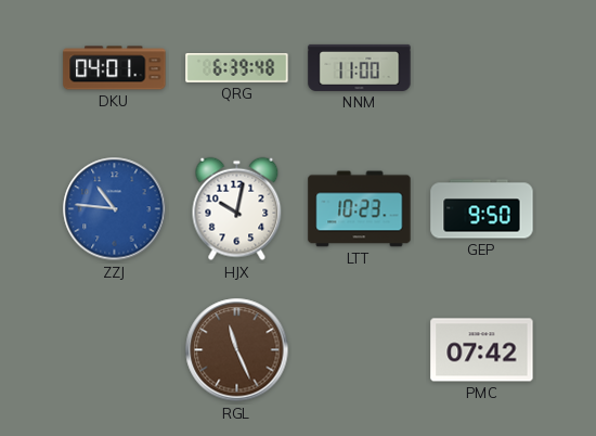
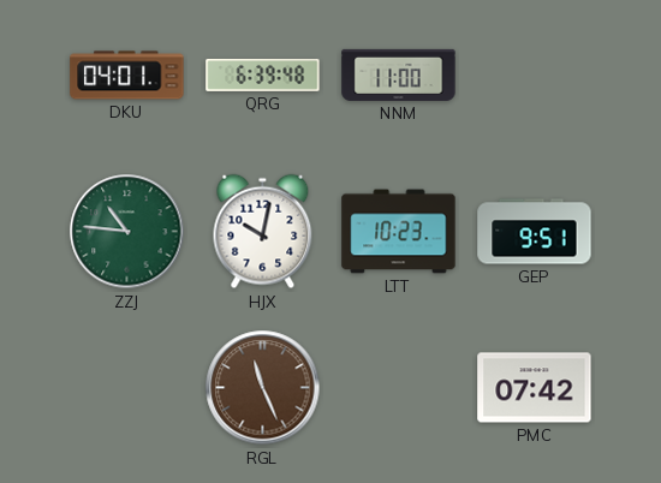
ZZJ dial: blue -> green (127, 232)
GEP: 9:50 -> 9:51 (535, 232)
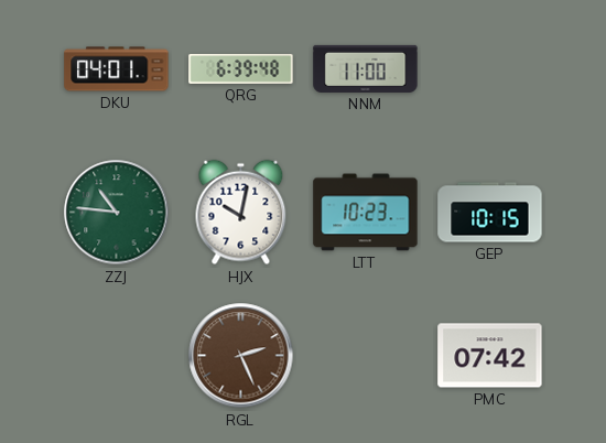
GEP: 9:51 -> 10:15 (490, 213)
RGL: 11:26 -> 2:26 (241, 356)
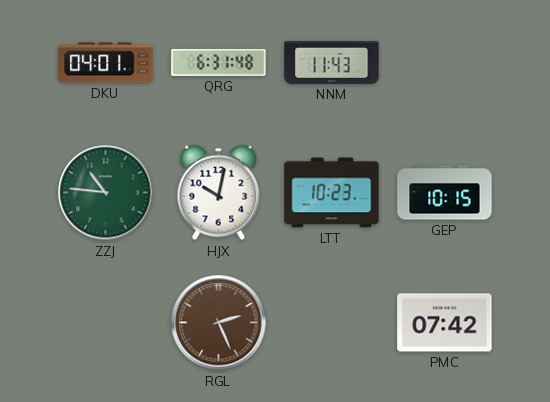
QRG: 6:39 -> 6:31 (219, 62)
NNM: 11:00 -> 11:43 (332, 62)
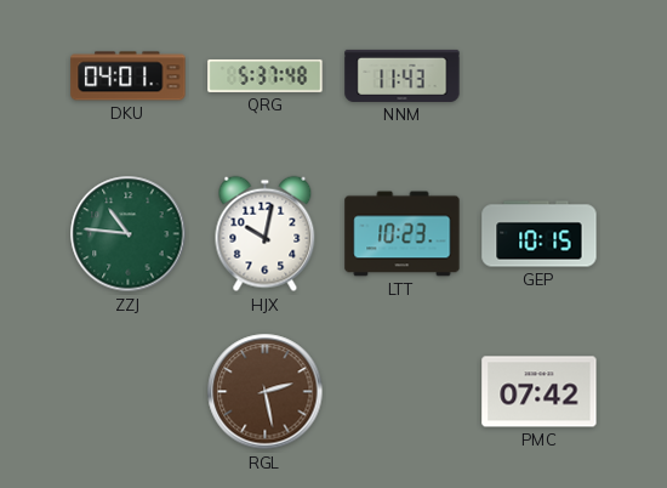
QRG: 6:31 -> 5:37 (266, 75)
RGL: 2:26 -> 2:28 (266, 392)
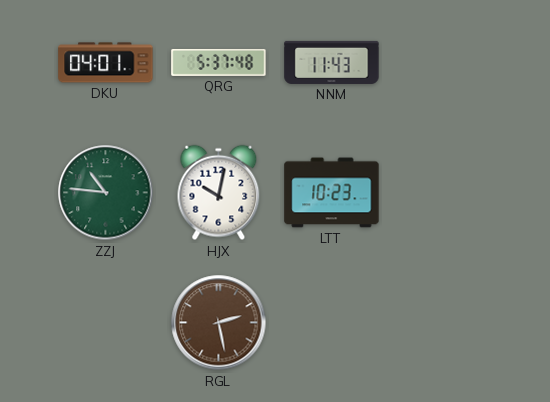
GEP: 10:15 -> none (540, 234)
PMC: 07:42 -> none (540, 392)
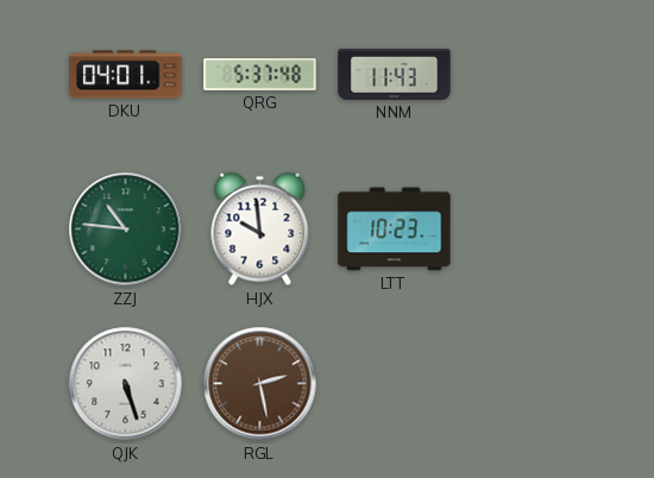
HJX: 10:02 -> 9:59 (260, 229)
QJK: none -> 5:27 (126, 384)
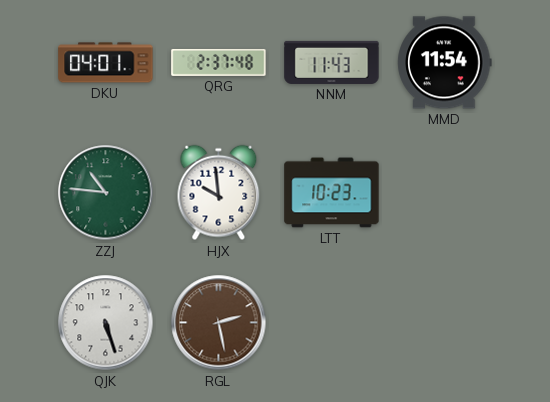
QRG: 5:37 -> 2:37 (219, 62)
MMD: none -> 11:54 (445, 63)
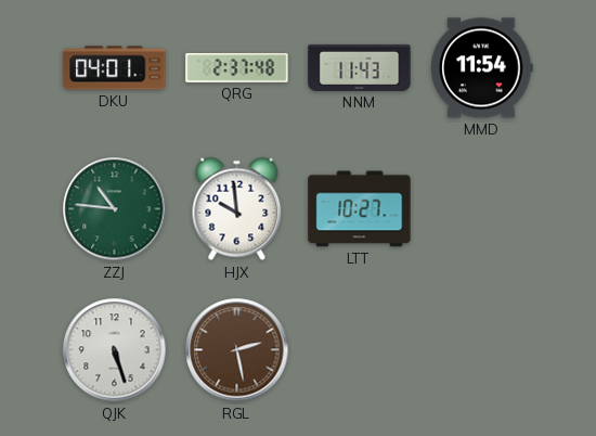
LTT: 10:23 -> 10:27 (360, 209)
